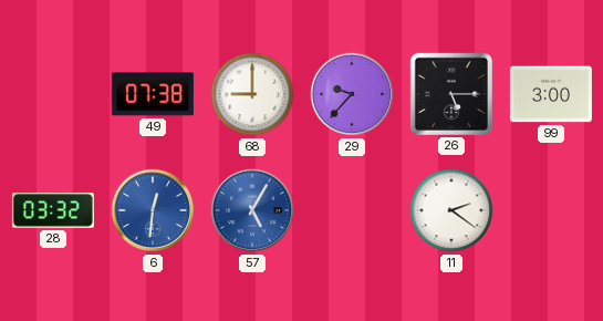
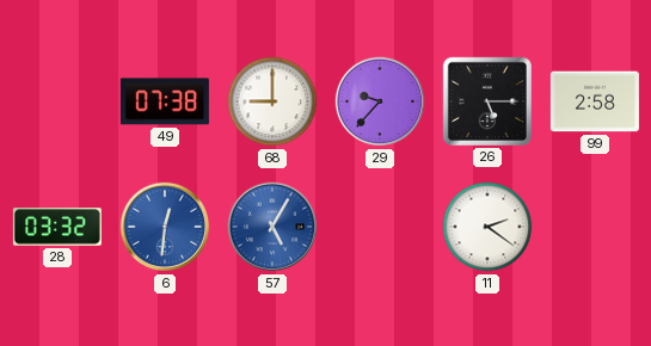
99: 3:00 -> 2:58 (595, 101)
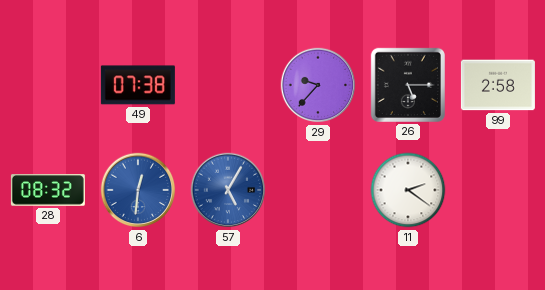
68: 9:00 -> none (272, 101)
28: 03:32 -> 08:32 (48, 190)
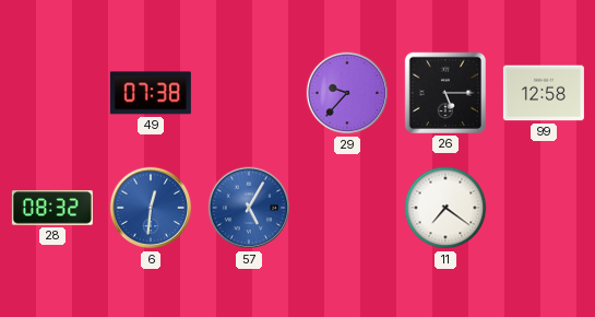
99: 2:58 -> 12:58 (544, 93)
11: 2:21 -> 7:21 (445, 208)
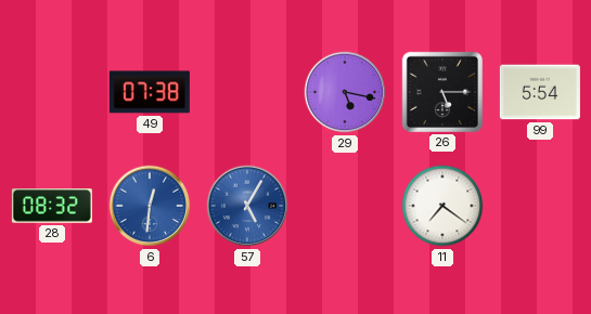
29: 9:37 -> 5:17 (345, 92)
99: 12:58 -> 5:54 (540, 92)
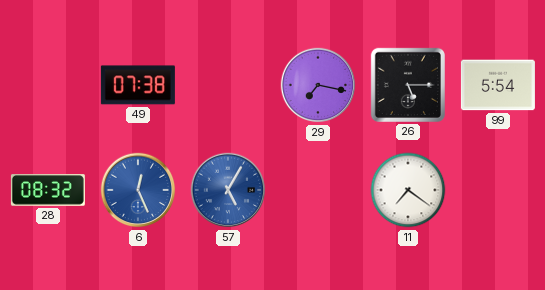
29: 5:17 -> 7:17 (318, 85)
6: 12:31 -> 12:26 (138, 190)
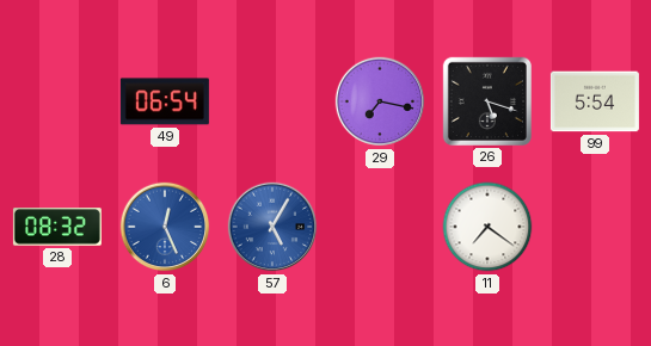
49: 07:38 -> 06:54 (165, 101)
26: 5:15 -> 5:18 (487, 101)
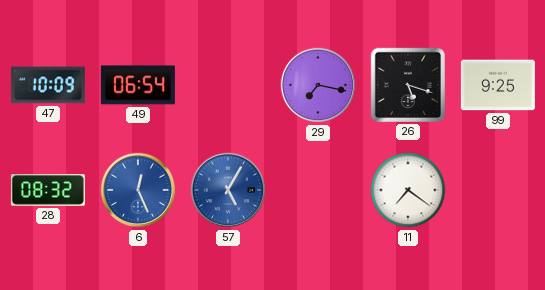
47: none -> 10:09 (48, 85)
99: 5:54 -> 9:25 (498, 85)
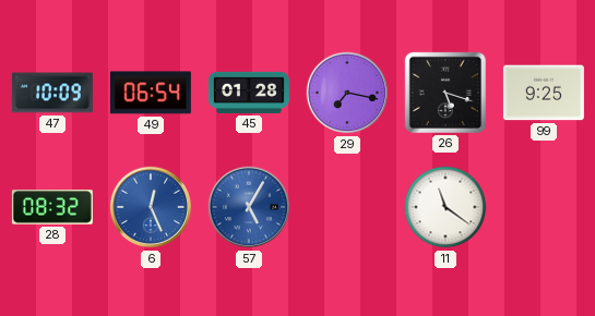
45: none -> 01:28 (249, 93)
11: 7:21 -> 11:21 (445, 207)
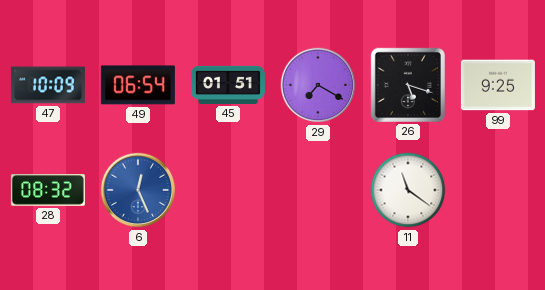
45: 01:28 -> 01:51 (228, 85)
29: 7:17 -> 7:20 (318, 85)
57: 5:05 -> none (249, 207)
